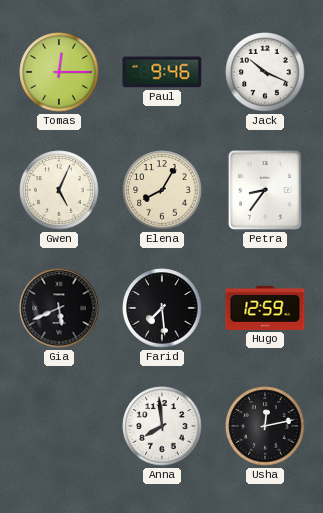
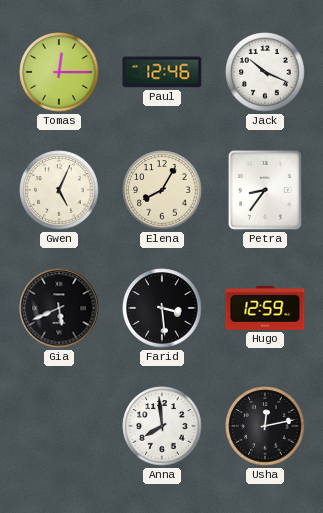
Paul: 9:46 -> 12:46 (162, 72)
Farid: 7:29 -> 3:29 (162, 308)
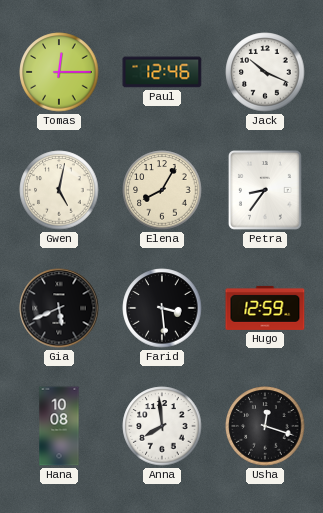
Gwen: 5:04 -> 5:02 (59, 190)
Hana: none -> 10:08 (59, 426)
Usha: 12:13 -> 12:18 (265, 426)
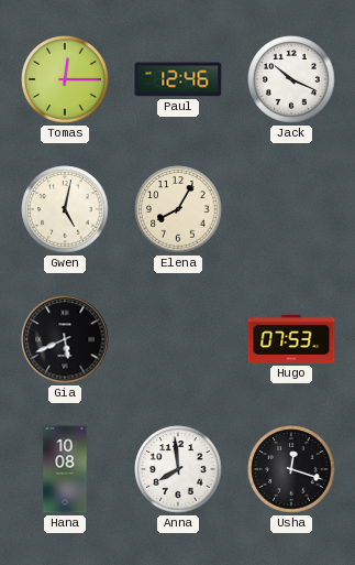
Petra: 8:36 -> none (265, 190)
Farid: 3:29 -> none (162, 308)
Hugo: 12:59 -> 07:53 (291, 339)
